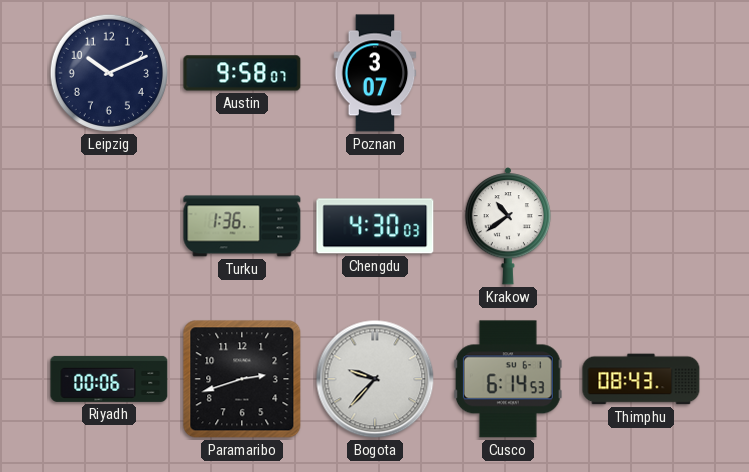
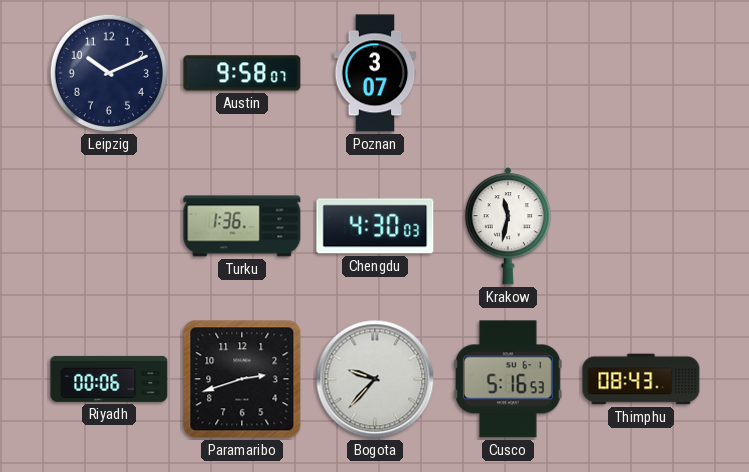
Krakow: 10:39 -> 11:32 (507, 226)
Cusco: 6:14 -> 5:16 (508, 379)
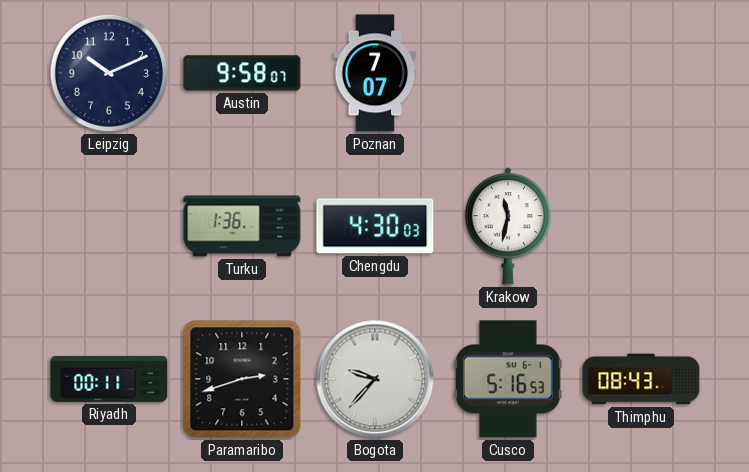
Poznan: 3:07 -> 7:07 (375, 73)
Riyadh: 00:06 -> 00:11 (109, 379)
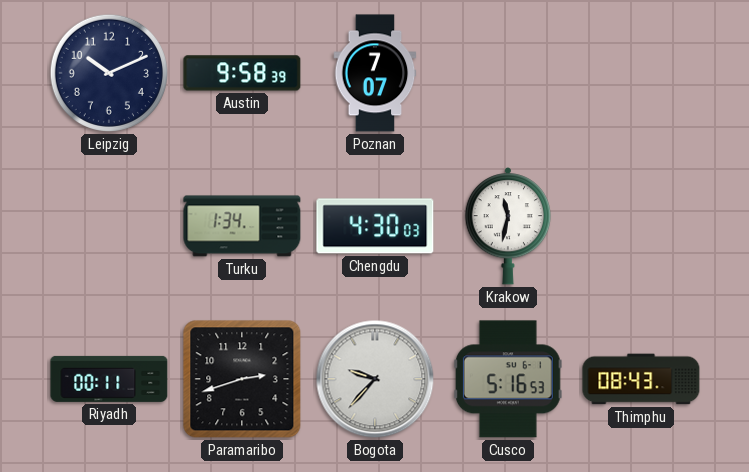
Austin: 9:58:07 -> 9:58:39 (242, 73)
Turku: 1:36 -> 1:34 (242, 226)
